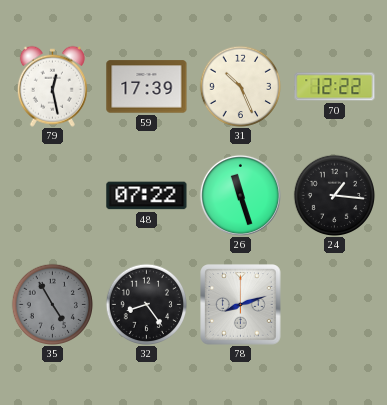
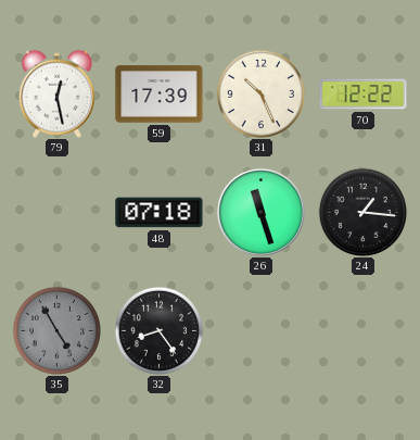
48: 07:22 -> 07:18 (160, 213)
78: 8:12 -> none (241, 305)
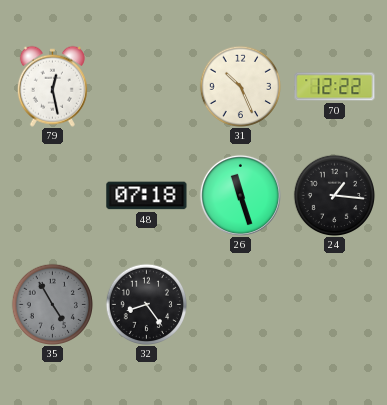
59: 17:39 -> none (160, 95)
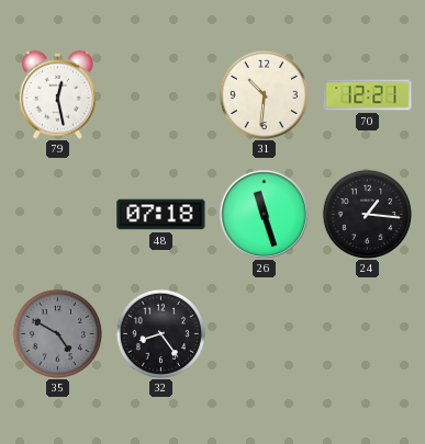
31: 10:26 -> 10:31 (264, 94)
70: 12:22 -> 12:21 (368, 95)
35: 4:55 -> 4:50 (57, 333)
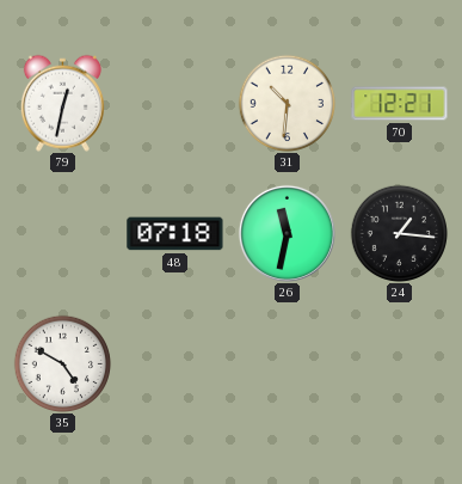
79: 12:28 -> 12:32 (62, 103)
26: 11:27 -> 11:32 (287, 233)
35 dial: grey -> white (62, 363)
32: 8:24 -> none (160, 333)
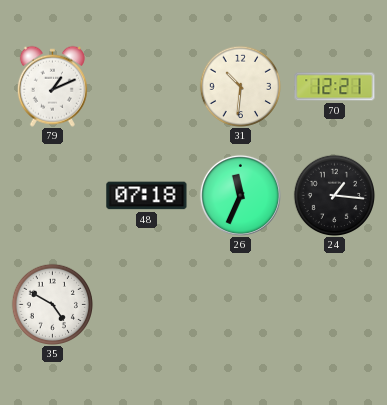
79: 12:32 -> 1:11 (52, 86)
26: 11:32 -> 11:34 (240, 195)
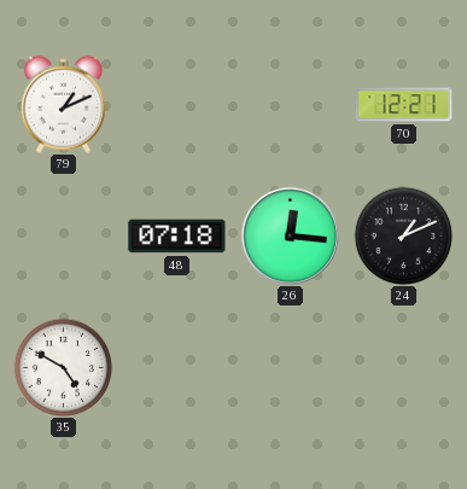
31: 10:31 -> none (240, 86)
26: 11:34 -> 12:16 (290, 235)
24: 1:16 -> 1:11 (403, 235)
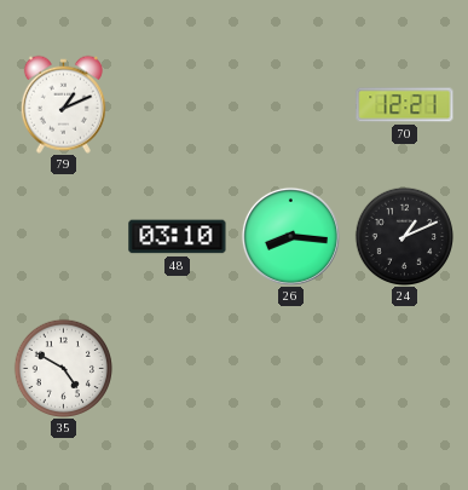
48: 07:18 -> 03:10 (178, 237)
26: 12:16 -> 8:16 (290, 236)
